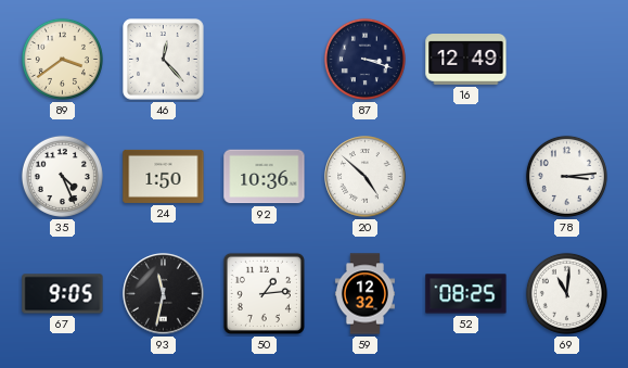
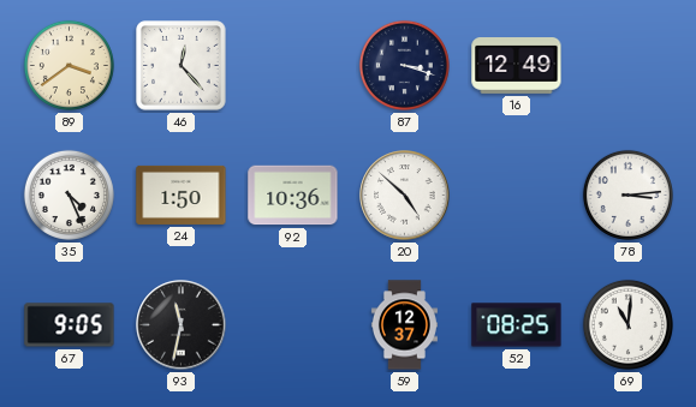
50: 1:14 -> none (264, 293)
59: 12:32 -> 12:37 (404, 325)
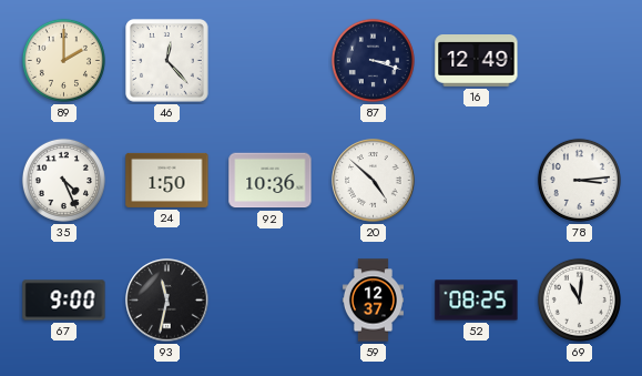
89: 3:39 -> 2:00 (63, 60)
67: 9:05 -> 9:00 (64, 301)
